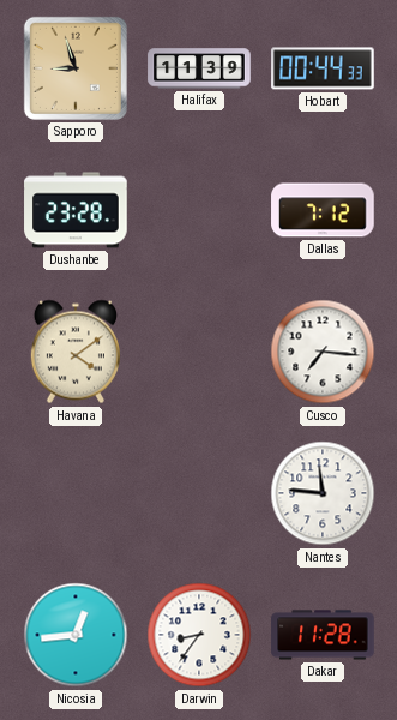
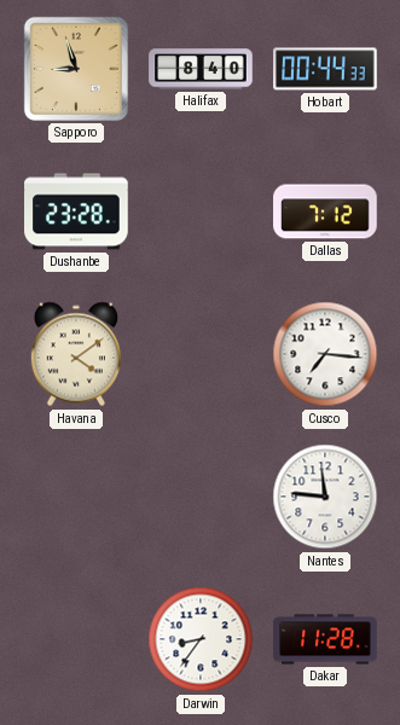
Halifax: 11:39 -> 8:40 (201, 69)
Nicosia: 12:44 -> none (76, 635)
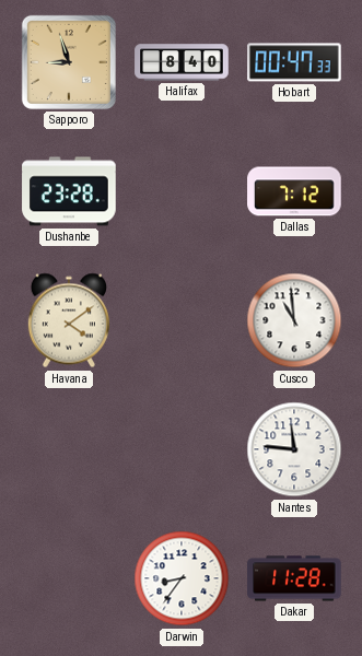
Hobart: 00:44 -> 00:47 (294, 62)
Cusco: 7:16 -> 10:59 (294, 320)
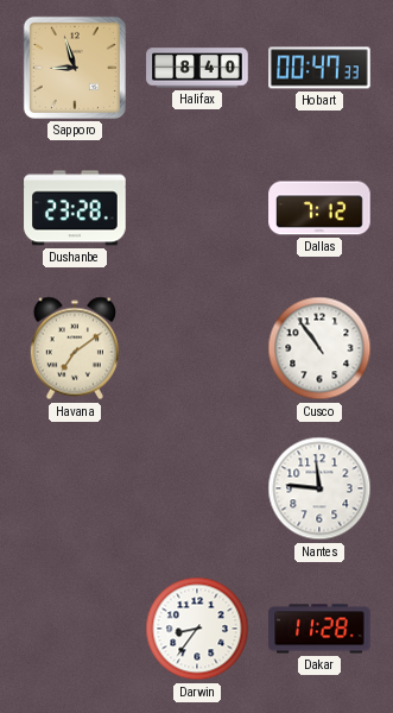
Havana: 4:09 -> 7:09 (75, 348)
Cusco: 10:59 -> 10:54 (319, 348)
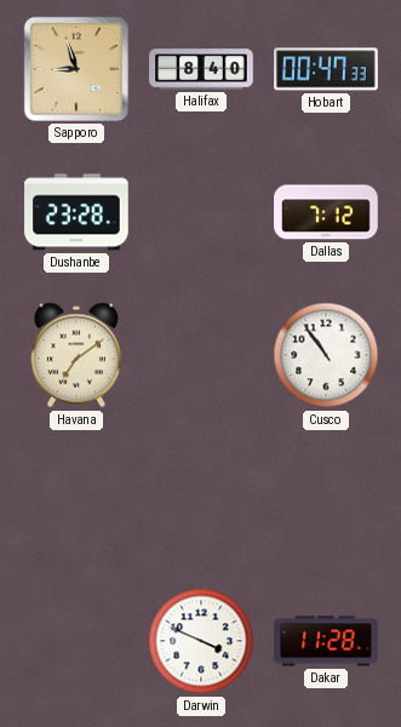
Nantes: 11:46 -> none (319, 488)
Darwin: 8:36 -> 3:49 (201, 641)
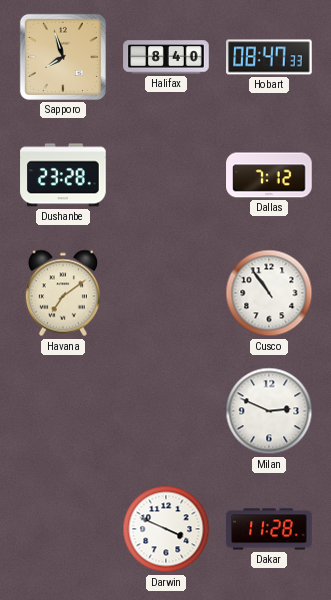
Sapporo: 8:57 -> 7:57 (63, 57)
Hobart: 00:47 -> 08:47 (269, 57)
Milan: none -> 2:49 (269, 411)
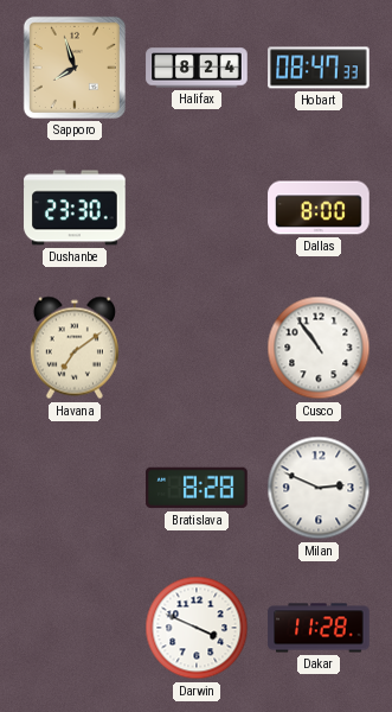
Halifax: 8:40 -> 8:24 (197, 68)
Dushanbe: 23:28 -> 23:30 (75, 208)
Dallas: 7:12 -> 8:00 (319, 208)
Bratislava: none -> 8:28 (197, 488)
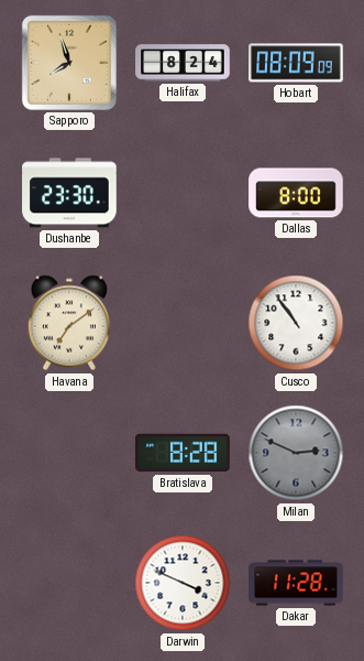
Hobart: 08:47 -> 08:09 (296, 63)
Milan dial: white -> grey (296, 453)
